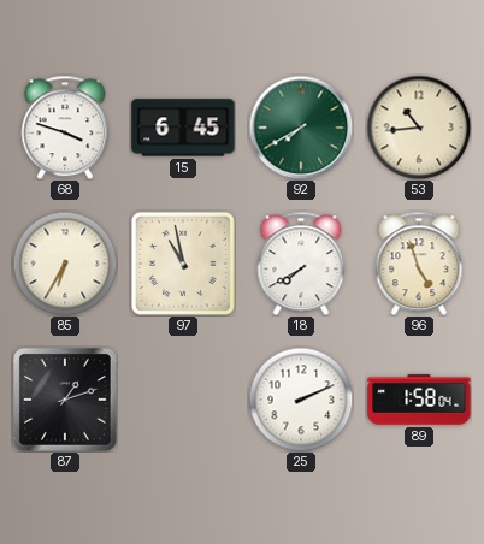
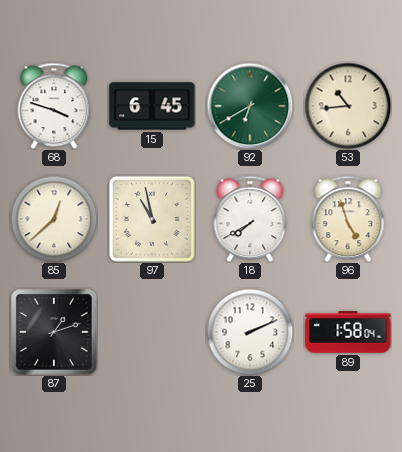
92: 7:40 -> 6:40 (250, 106)
85: 6:35 -> 12:38 (54, 219)
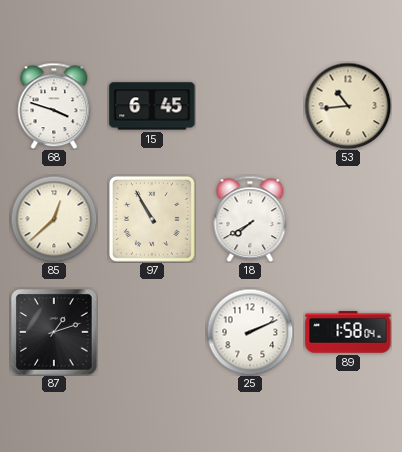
92: 6:40 -> none (250, 106)
97: 10:58 -> 10:55 (152, 219)
96: 4:57 -> none (348, 219)
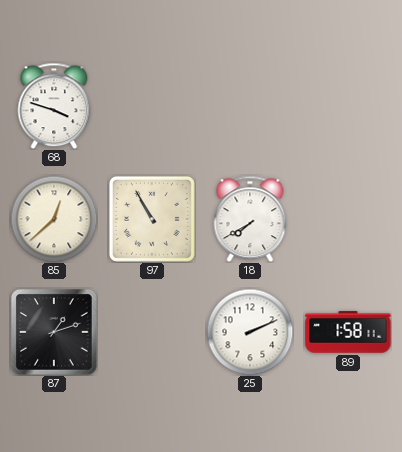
15: 6:45 -> none (152, 106)
53: 10:44 -> none (348, 106)
89: 1:58:04 -> 1:58:11 (348, 332)
